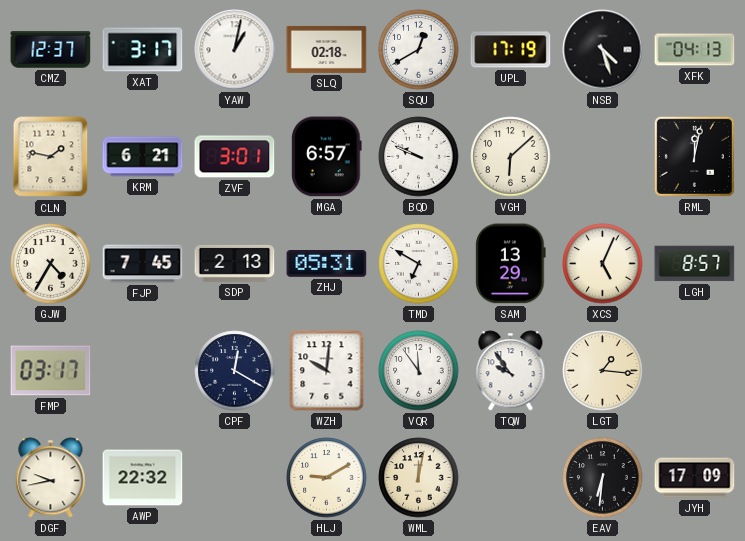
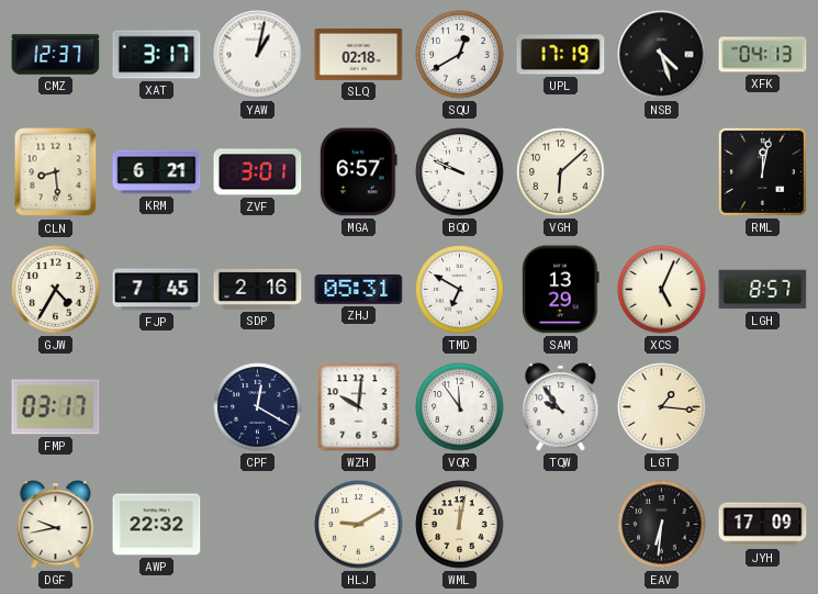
CLN: 1:47 -> 8:29 (56, 172)
SDP: 2:13 -> 2:16 (258, 289)
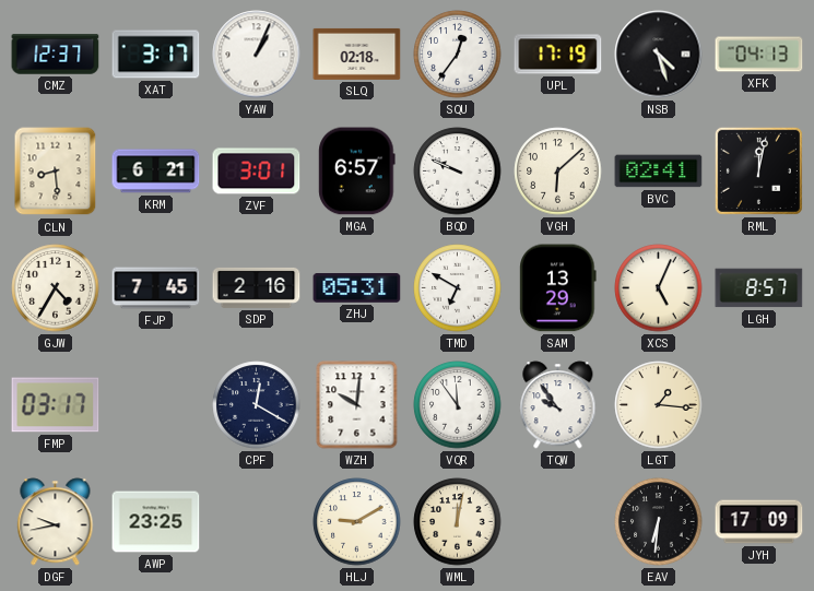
YAW: 1:02 -> 1:04 (257, 55)
SQU: 12:40 -> 12:36 (458, 55)
BVC: none -> 02:41 (659, 172)
AWP: 22:32 -> 23:25 (156, 522)
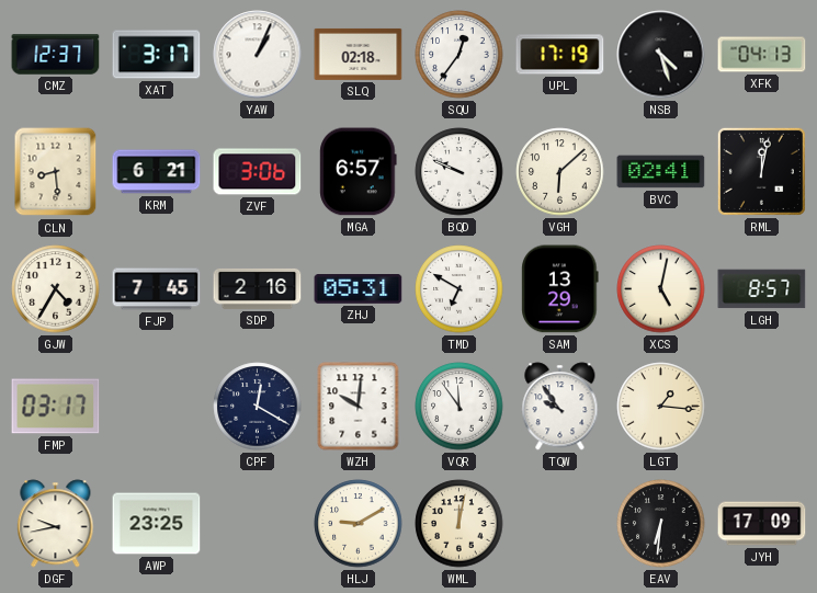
ZVF: 3:01 -> 3:06 (258, 172)
XCS: 5:04 -> 5:02 (661, 289)
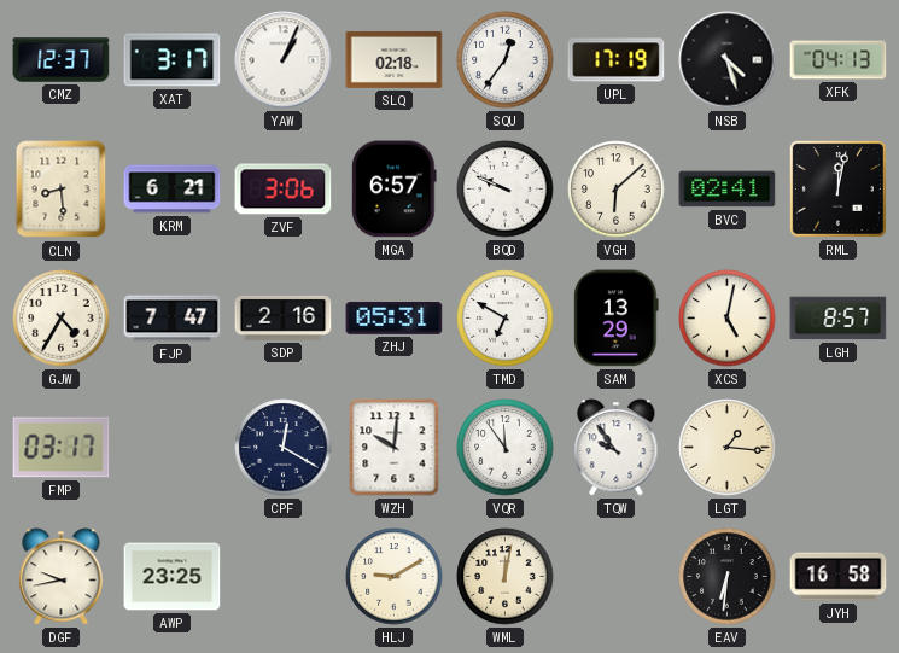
FJP: 7:45 -> 7:47 (173, 319)
JYH: 17:09 -> 16:58 (839, 577)
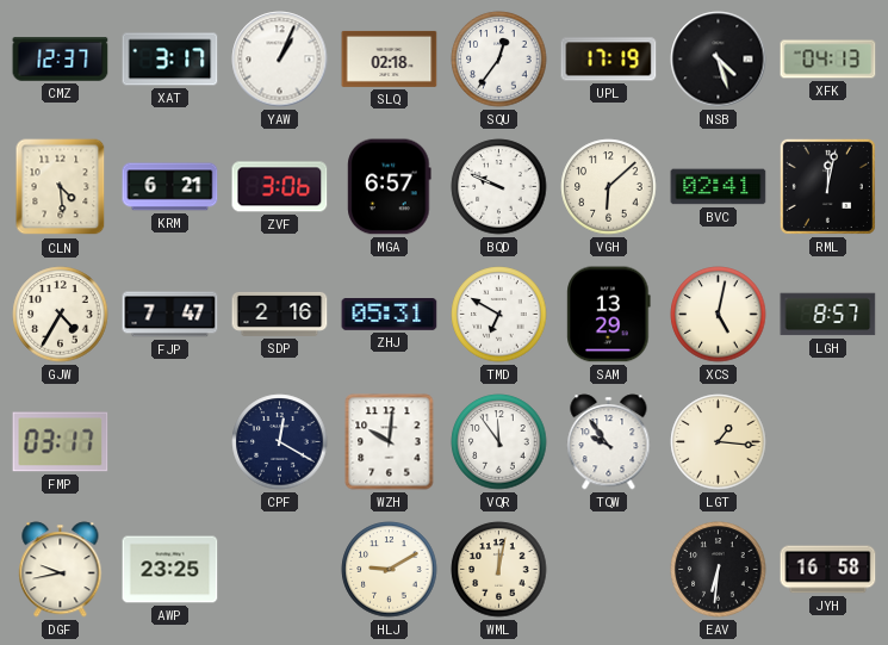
CLN: 8:29 -> 4:29 (61, 187)
